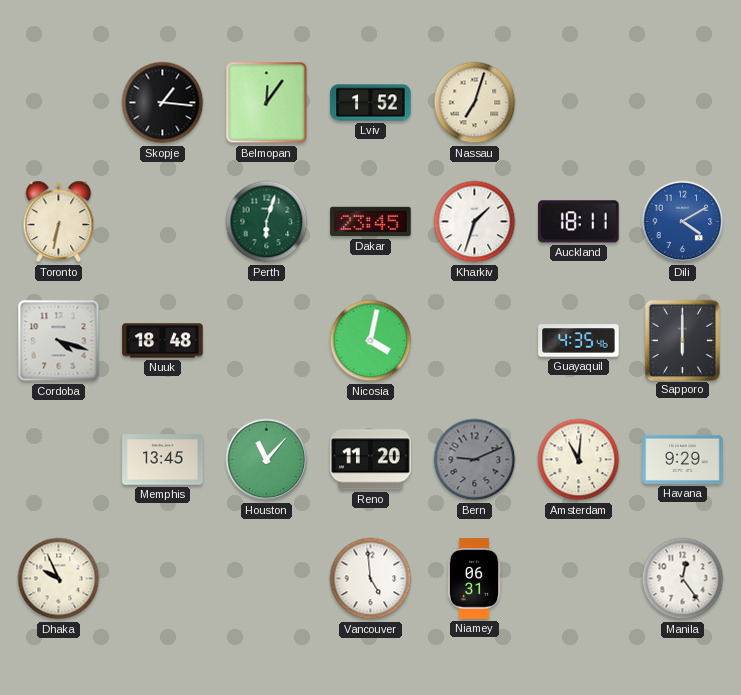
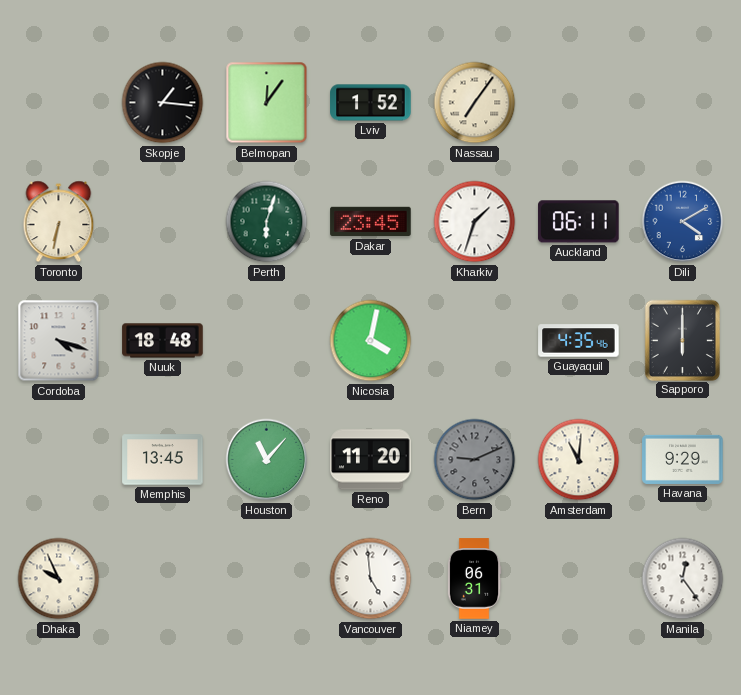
Nassau: 7:03 -> 7:06 (475, 103)
Auckland: 18:11 -> 06:11 (579, 222)
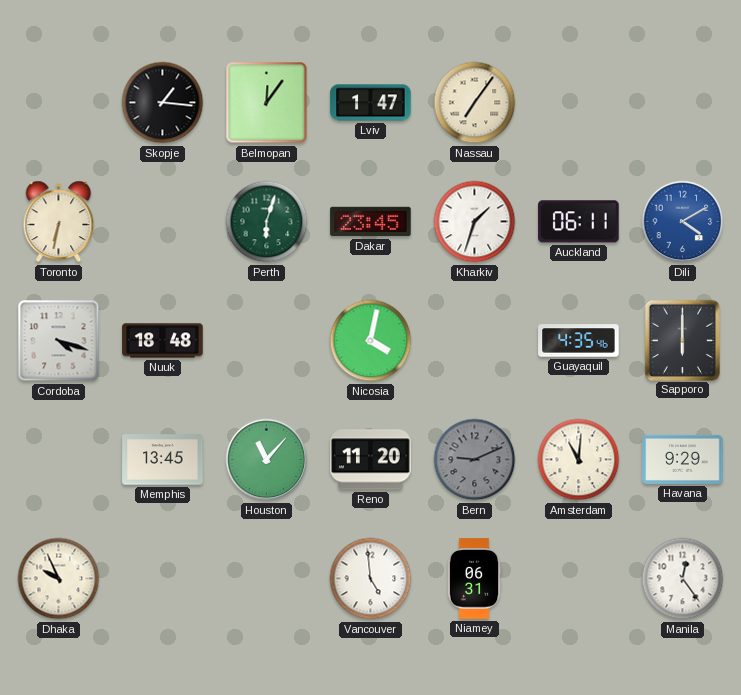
Lviv: 1:52 -> 1:47 (371, 103)
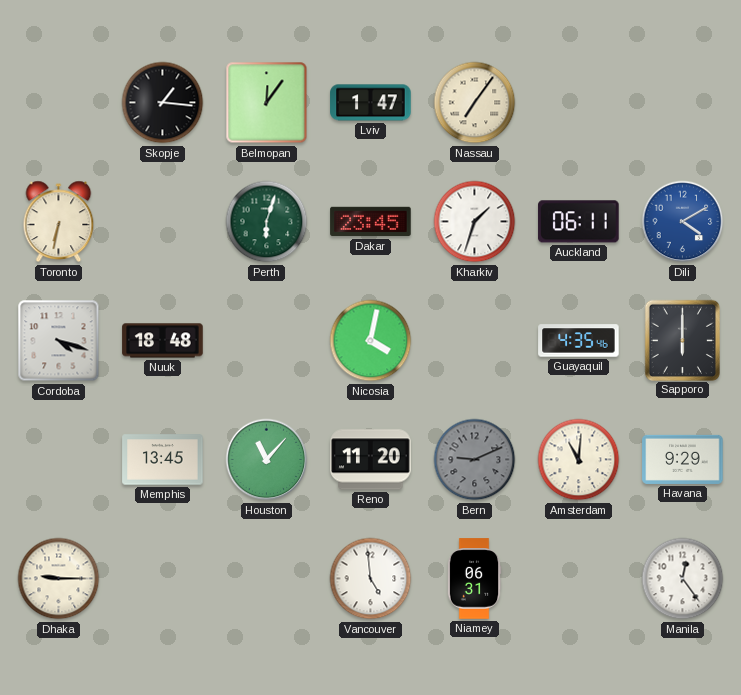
Dhaka: 9:56 -> 9:15 (59, 579)
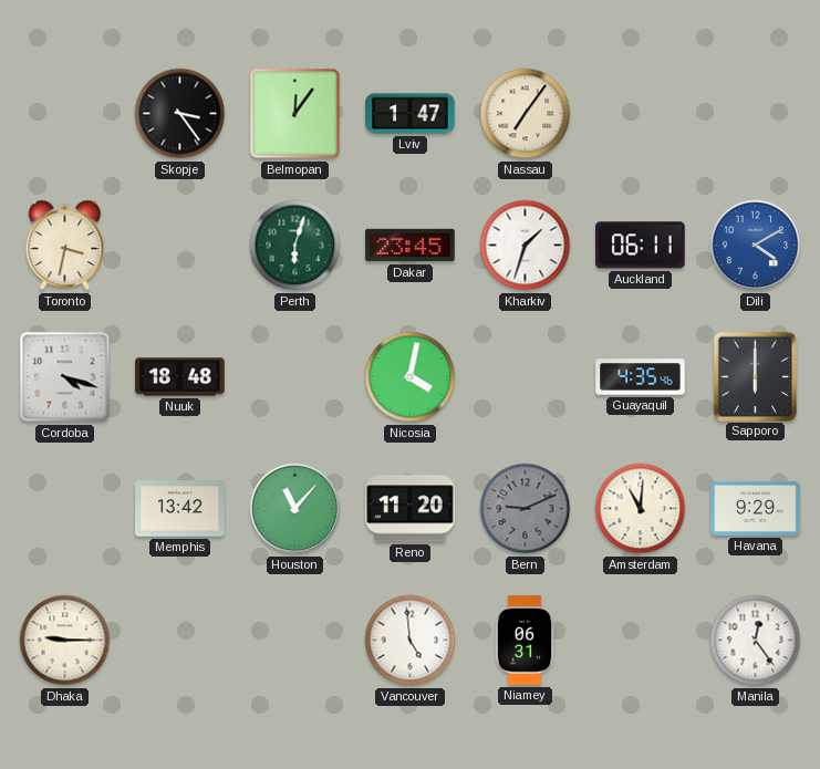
Skopje: 1:16 -> 3:24 (180, 114)
Toronto: 6:32 -> 3:32 (65, 246)
Memphis: 13:45 -> 13:42 (180, 509)
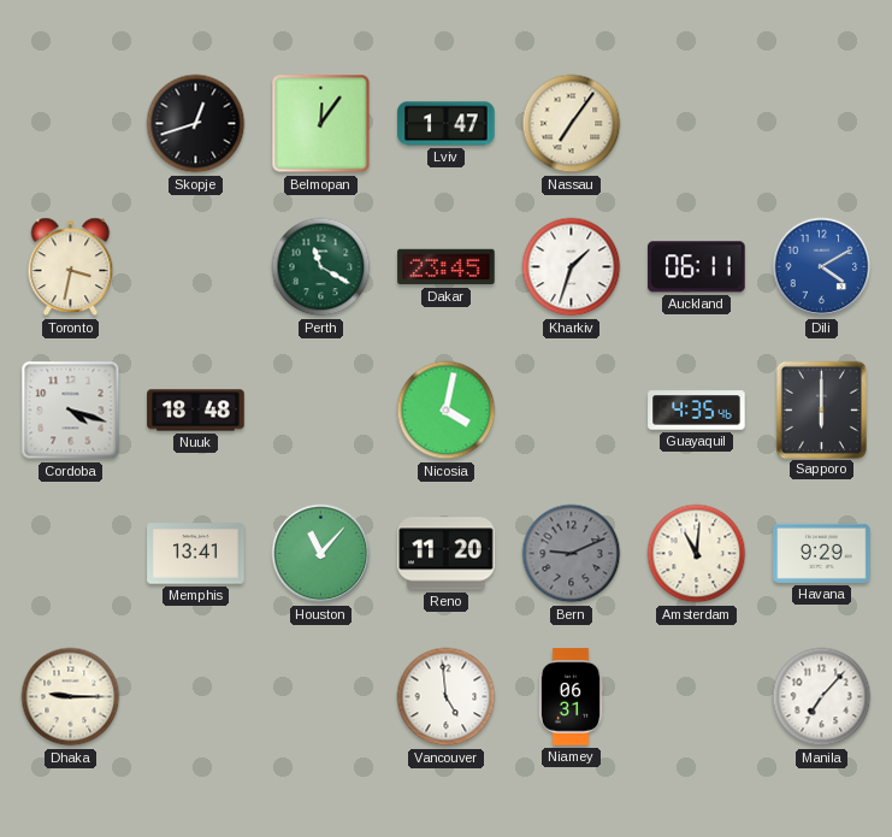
Skopje: 3:24 -> 12:42 (196, 124)
Perth: 6:03 -> 11:20 (321, 267)
Memphis: 13:42 -> 13:41 (196, 554)
Manila: 12:24 -> 7:07 (822, 697)
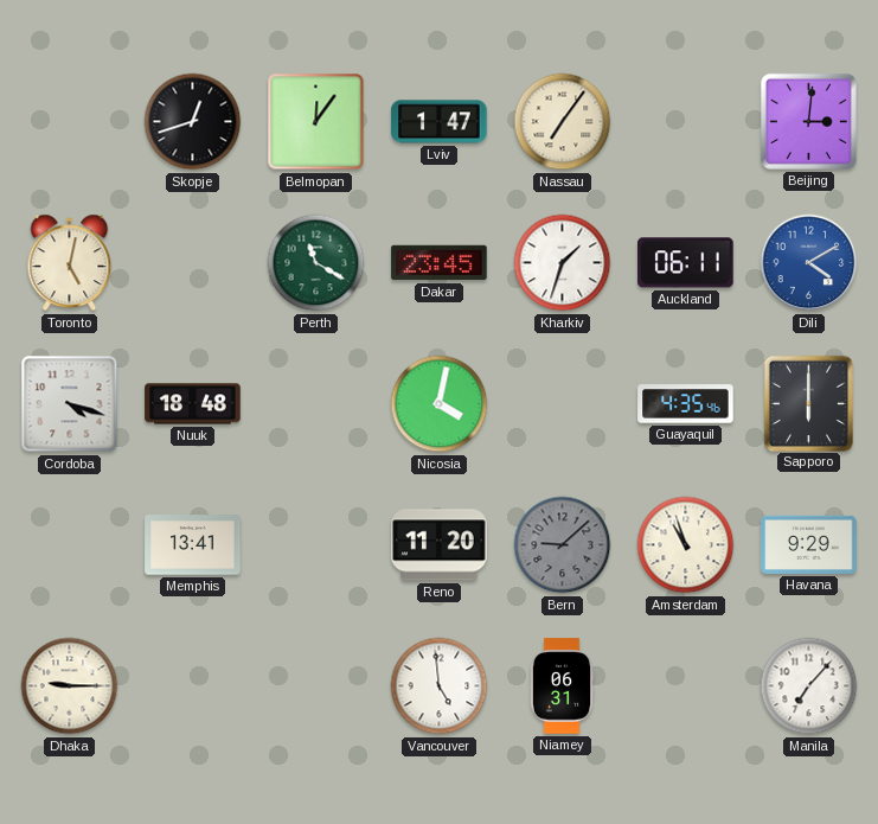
Beijing: none -> 3:01 (808, 121)
Toronto: 3:32 -> 5:02 (70, 263)
Houston: 11:07 -> none (321, 554)
Bern: 9:11 -> 9:08 (563, 545)
Amsterdam: 11:01 -> 10:57 (686, 545)
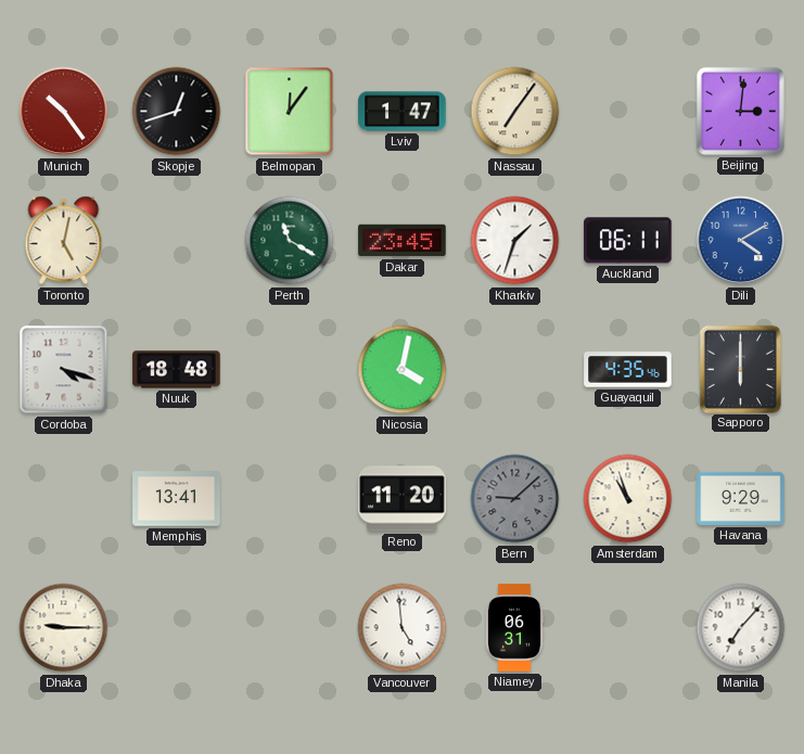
Munich: none -> 10:24 (64, 112)
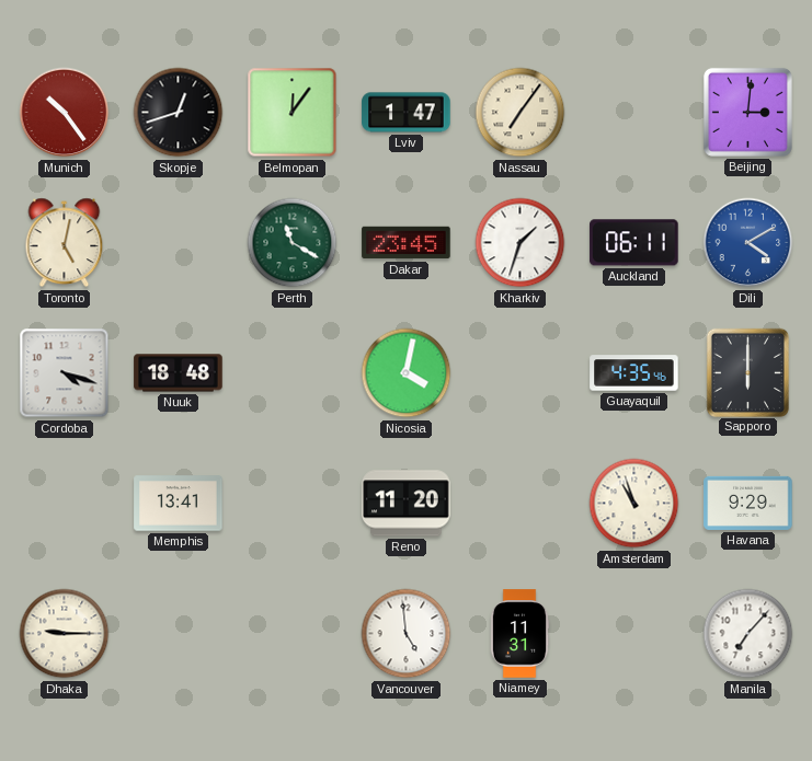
Bern: 9:08 -> none (515, 499)
Niamey: 06:31 -> 11:31 (519, 634)
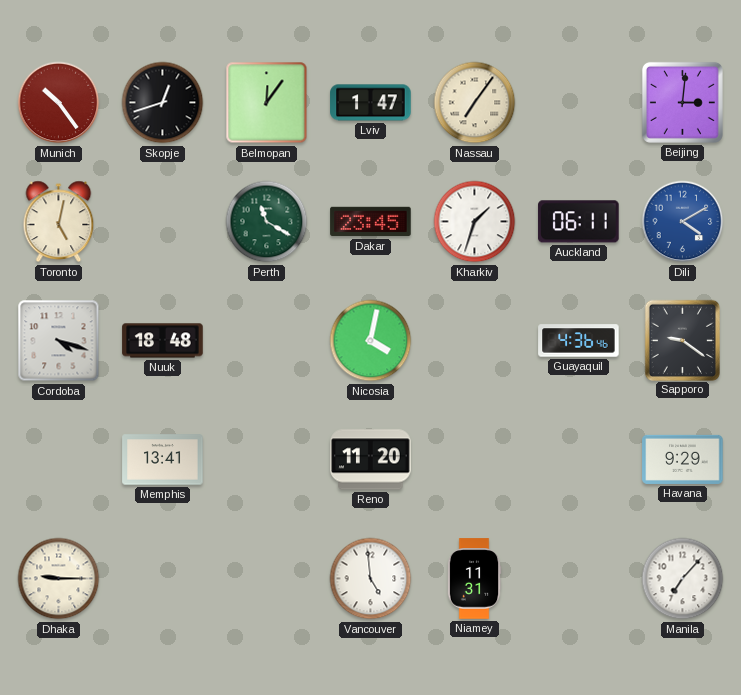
Guayaquil: 4:35 -> 4:36 (579, 341)
Sapporo: 6:00 -> 9:21 (682, 340)
Amsterdam: 10:57 -> none (634, 504)
